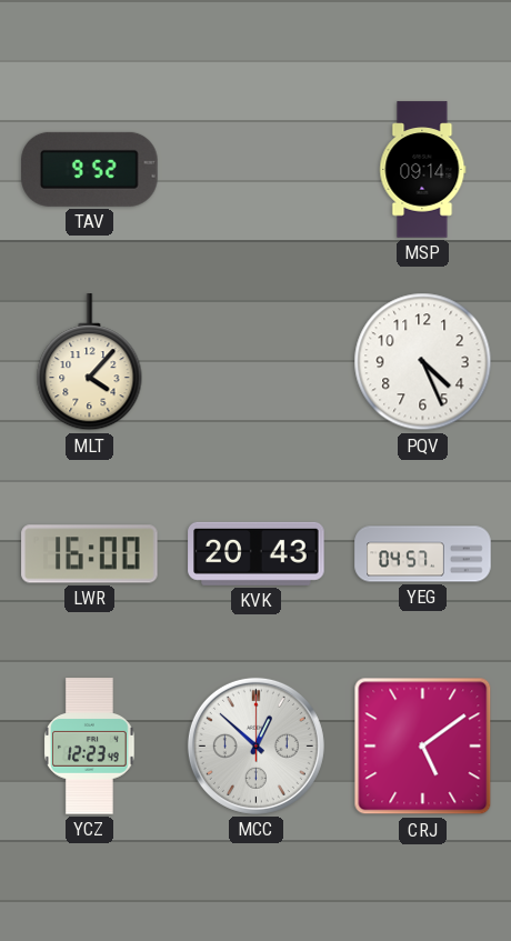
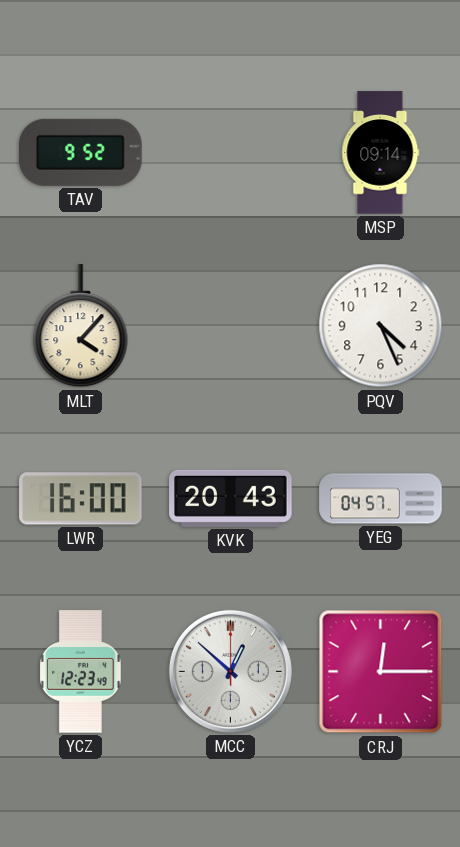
CRJ: 5:09 -> 12:15 (381, 672)
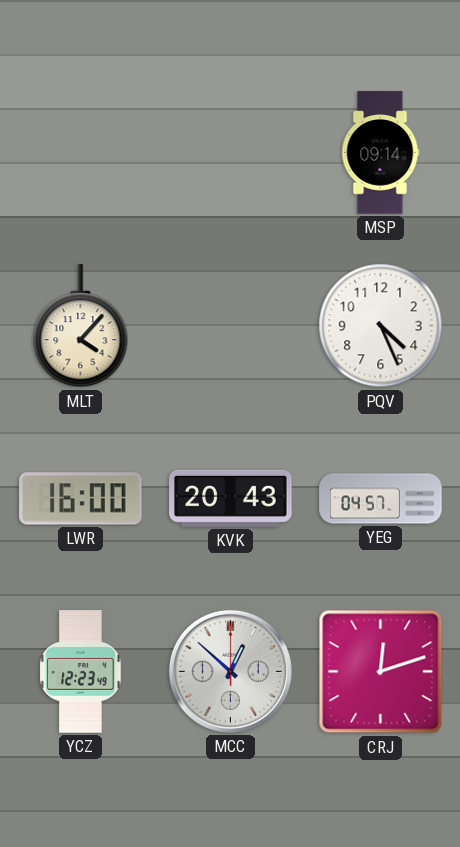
TAV: 9:52 -> none (81, 152)
CRJ: 12:15 -> 12:12 (381, 672)
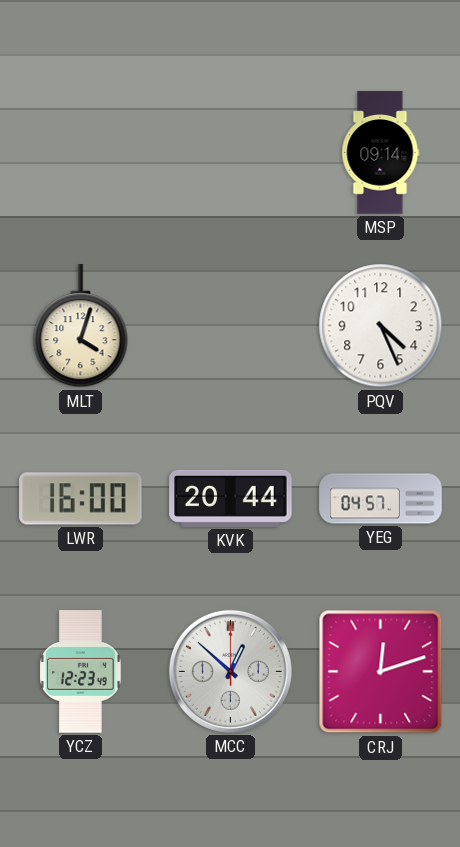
MLT: 4:07 -> 4:03 (81, 326)
KVK: 20:43 -> 20:44 (231, 498)
